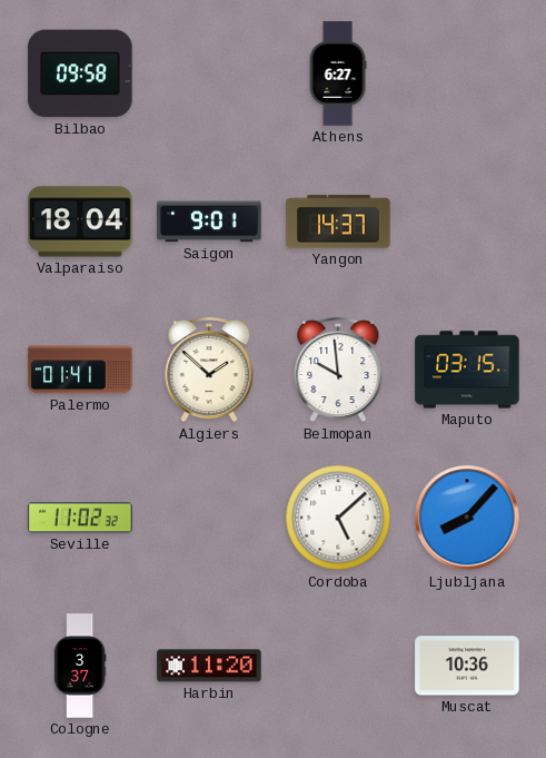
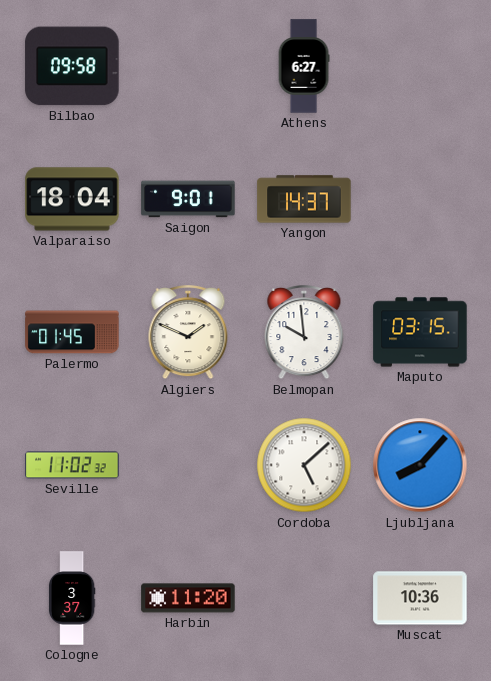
Palermo: 01:41 -> 01:45 (72, 332)
Algiers: 1:52 -> 1:49 (188, 333)
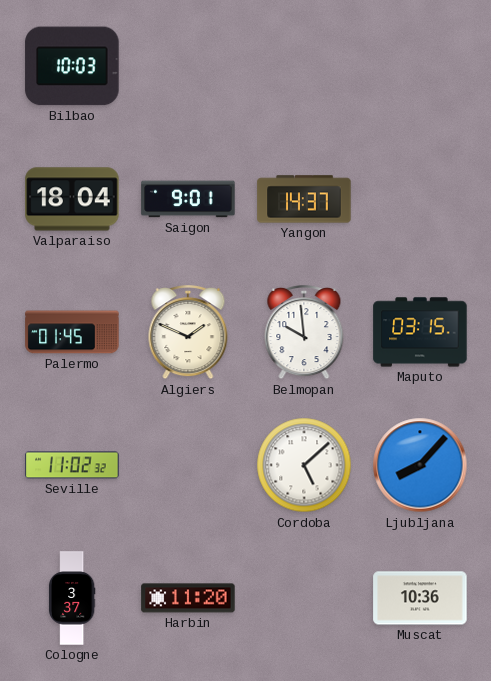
Bilbao: 09:58 -> 10:03 (72, 66)
Athens: 6:27 -> none (304, 66)
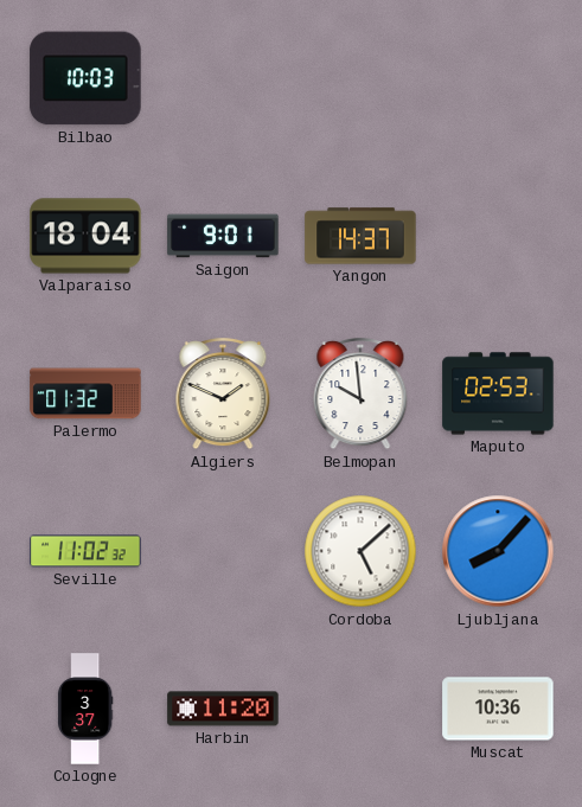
Palermo: 01:45 -> 01:32 (85, 393)
Maputo: 03:15 -> 02:53 (498, 393)
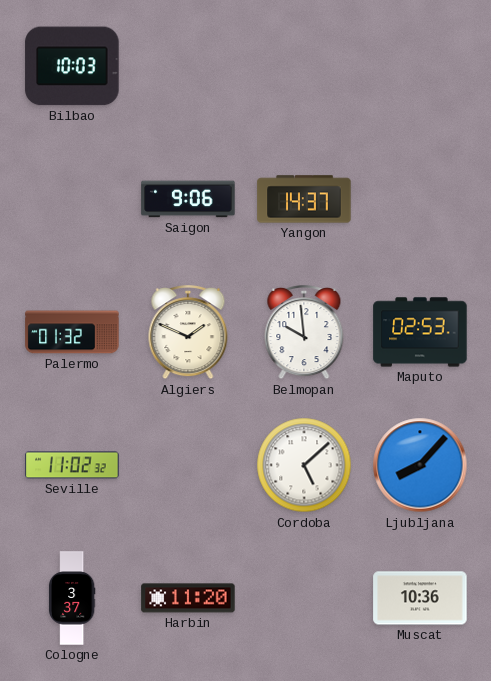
Valparaiso: 18:04 -> none (85, 236)
Saigon: 9:01 -> 9:06 (188, 199)
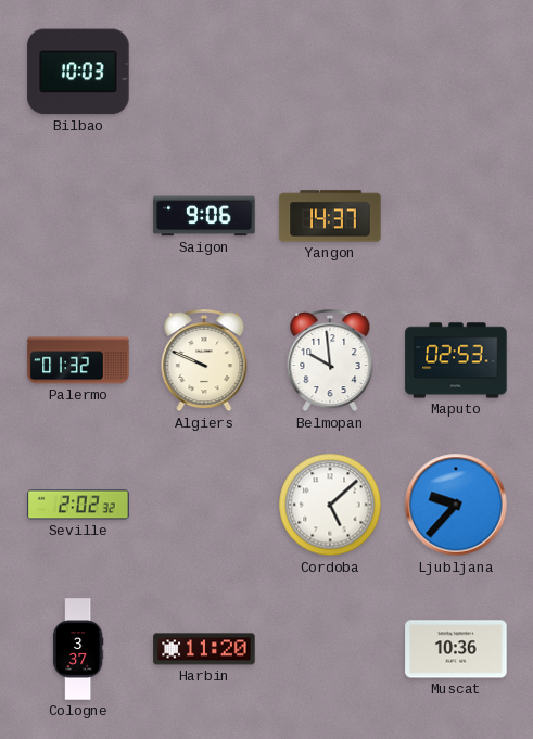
Algiers: 1:49 -> 9:49 (204, 361)
Seville: 11:02 -> 2:02 (78, 505)
Ljubljana: 8:07 -> 9:37 (456, 505)
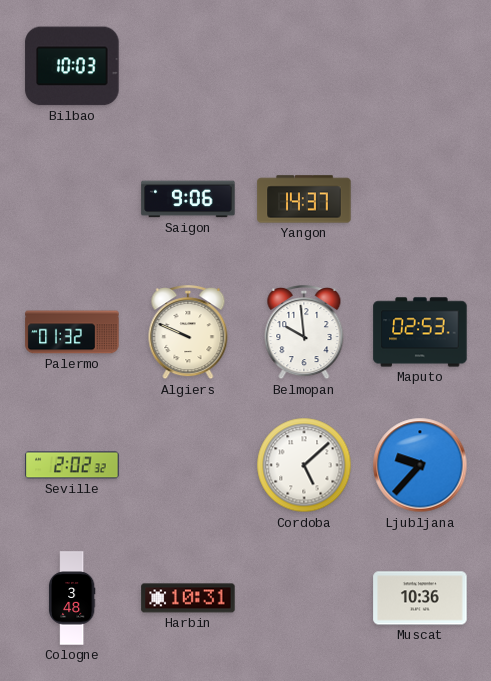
Cologne: 3:37 -> 3:48 (72, 598)
Harbin: 11:20 -> 10:31 (188, 598)
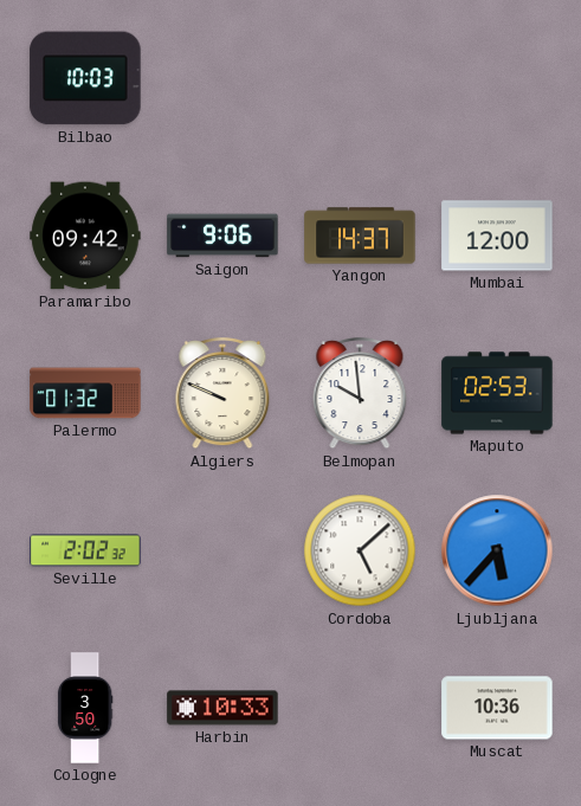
Paramaribo: none -> 09:42 (85, 236)
Mumbai: none -> 12:00 (497, 236)
Ljubljana: 9:37 -> 5:37 (497, 550)
Cologne: 3:48 -> 3:50 (85, 708)
Harbin: 10:31 -> 10:33 (222, 708)
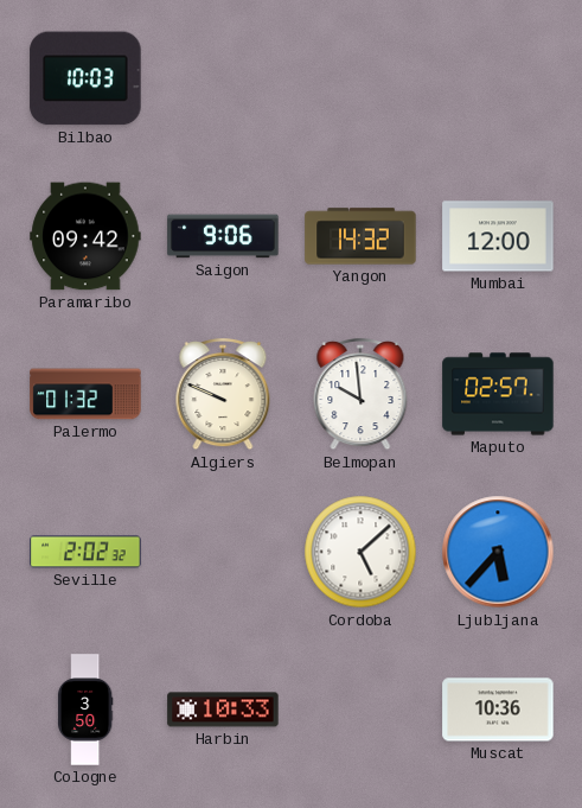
Yangon: 14:37 -> 14:32 (360, 236)
Maputo: 02:53 -> 02:57 (498, 394)
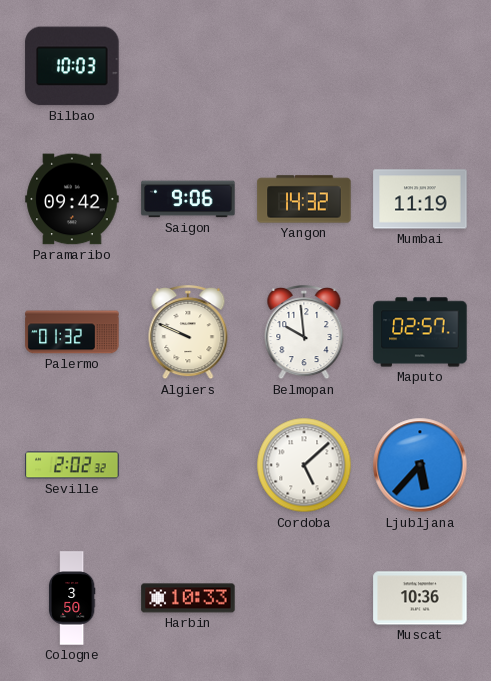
Mumbai: 12:00 -> 11:19 (420, 199)
